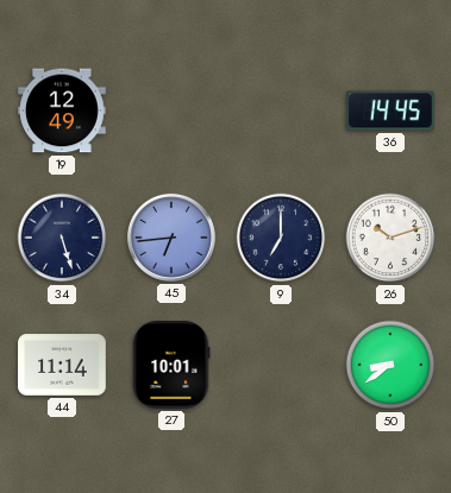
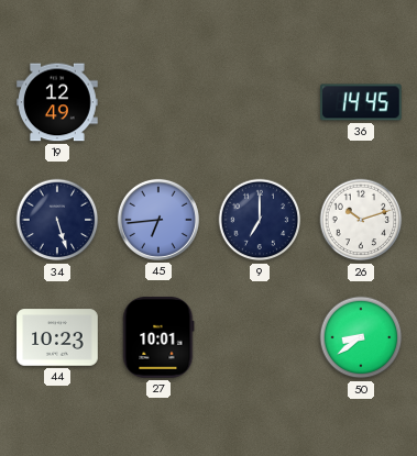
44: 11:14 -> 10:23 (57, 337)
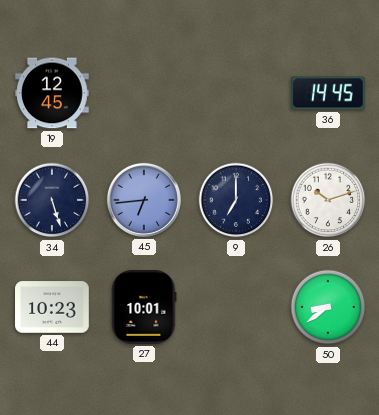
19: 12:49 -> 12:45 (52, 93)
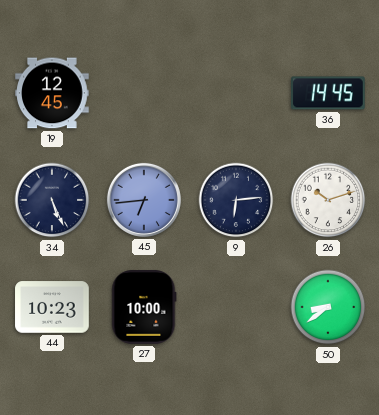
34: 5:27 -> 5:26 (52, 200)
9: 7:00 -> 6:14 (236, 200)
27: 10:01 -> 10:00 (144, 307)
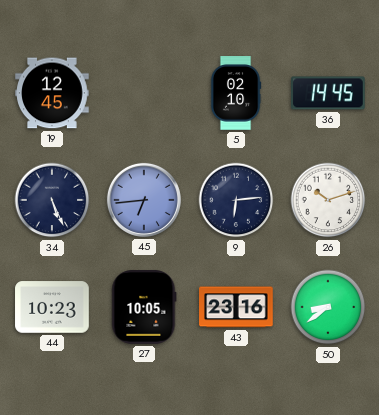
5: none -> 02:10 (236, 93)
27: 10:00 -> 10:05 (144, 307)
43: none -> 23:16 (236, 307)
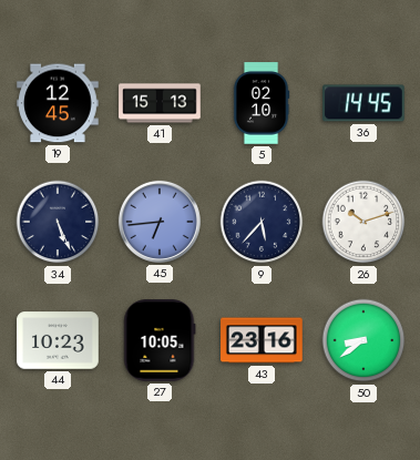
41: none -> 15:13 (160, 103)
9: 6:14 -> 5:37 (262, 222)
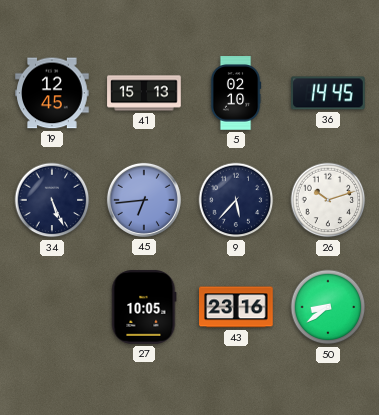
44: 10:23 -> none (58, 340)
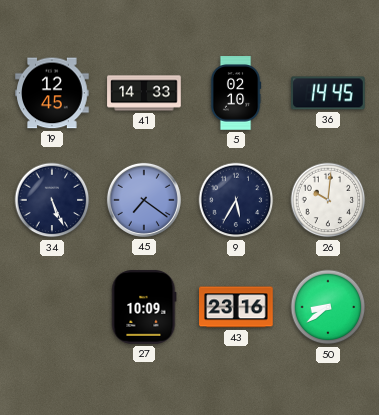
41: 15:13 -> 14:33 (144, 93)
45: 6:44 -> 7:21 (144, 200)
9: 5:37 -> 5:35 (236, 200)
26: 10:12 -> 10:01 (328, 200)
27: 10:05 -> 10:09 (144, 307)
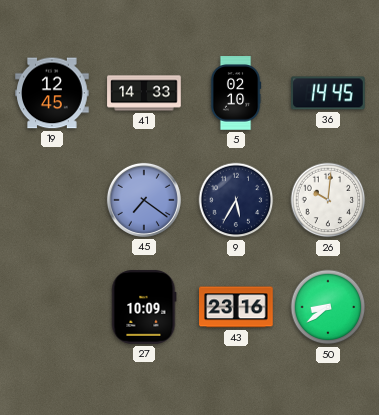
34: 5:26 -> none (52, 200)
